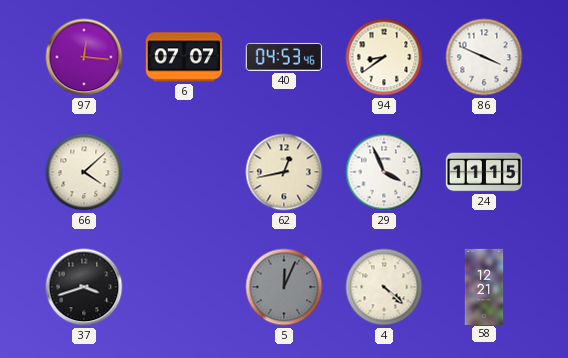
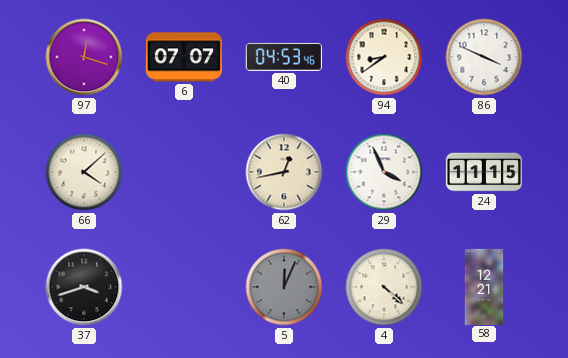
97: 12:16 -> 12:18 (84, 57)
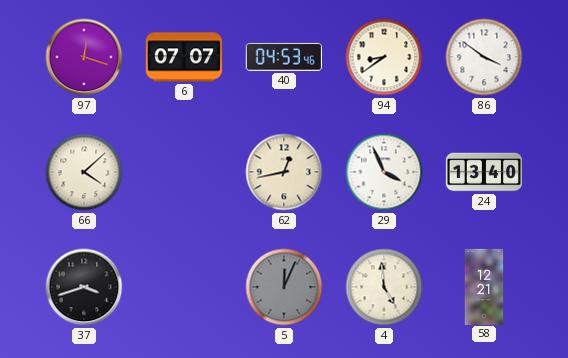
86: 3:49 -> 3:51 (484, 57)
24: 11:15 -> 13:40 (483, 172)
4: 4:22 -> 4:59 (384, 287)
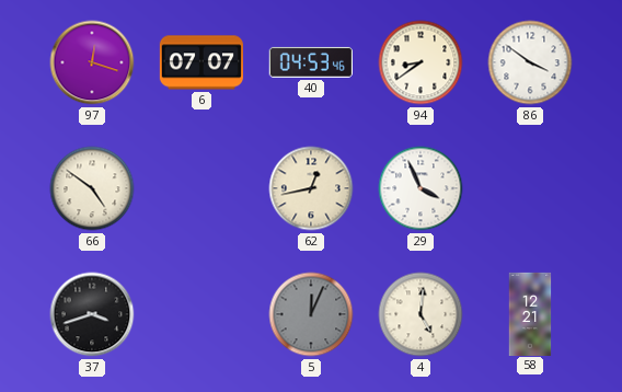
66: 4:08 -> 4:51 (92, 188)
24: 13:40 -> none (483, 172)
4: 4:59 -> 5:01 (421, 314)
